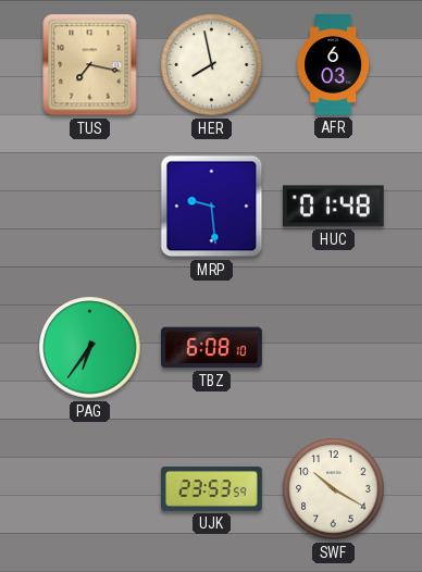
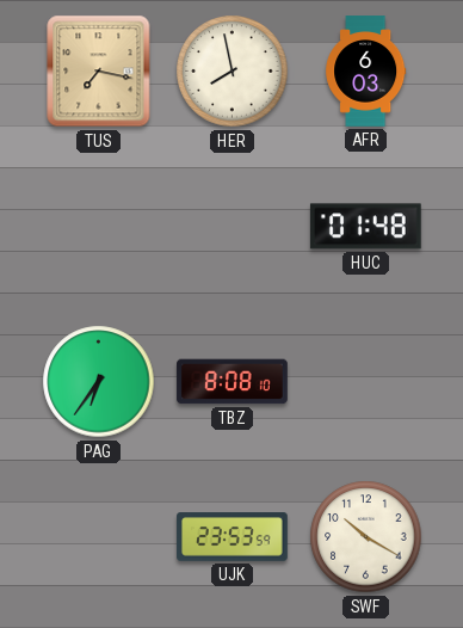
MRP: 9:29 -> none (212, 207)
TBZ: 6:08 -> 8:08 (233, 382)
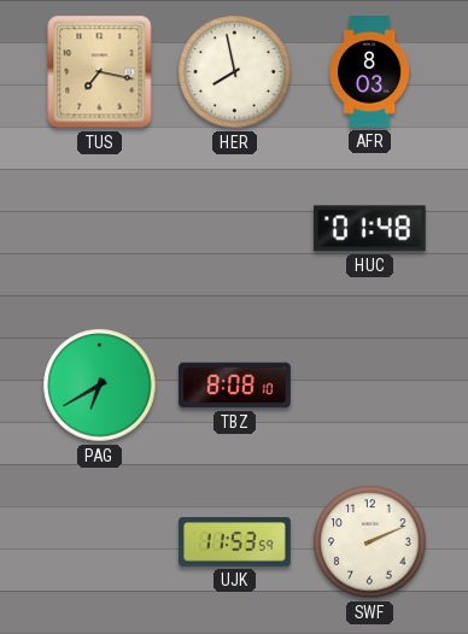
AFR: 6:03 -> 8:03 (370, 72)
PAG: 6:36 -> 6:40 (100, 386)
UJK: 23:53 -> 11:53 (235, 542)
SWF: 10:20 -> 2:11 (370, 542)
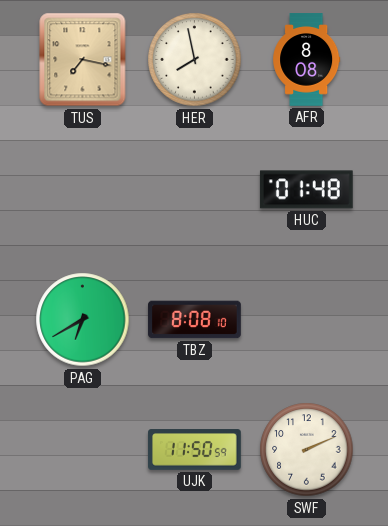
AFR: 8:03 -> 8:08 (307, 60)
UJK: 11:53 -> 11:50 (195, 450)
